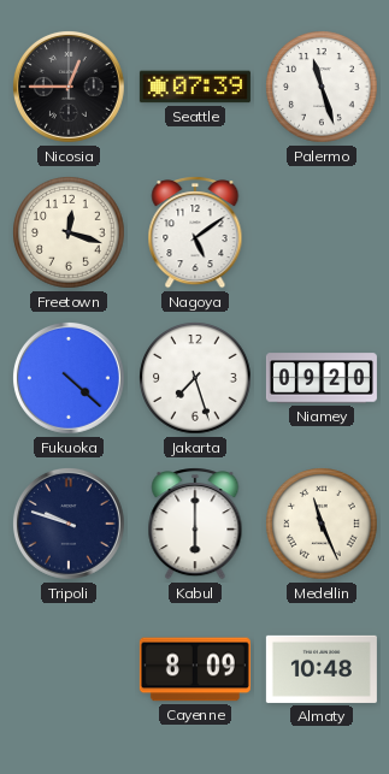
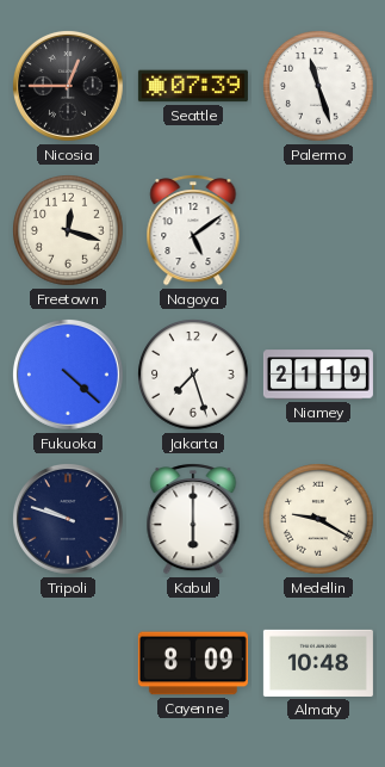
Niamey: 09:20 -> 21:19 (318, 375)
Medellin: 11:26 -> 9:20 (318, 519)
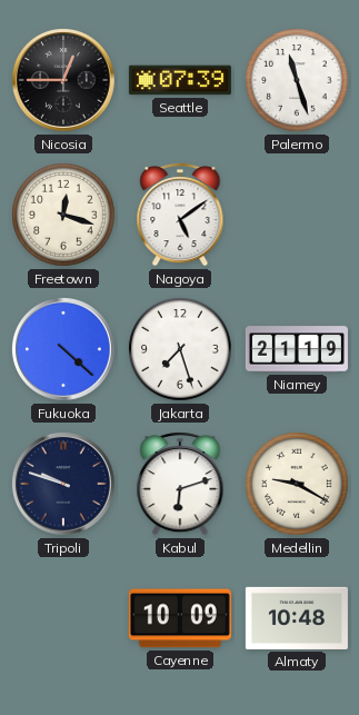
Kabul: 6:00 -> 6:12 (180, 484)
Cayenne: 8:09 -> 10:09 (180, 618)
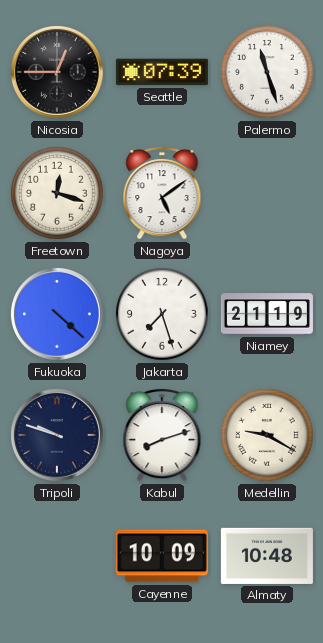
Kabul: 6:12 -> 8:12 (162, 435)
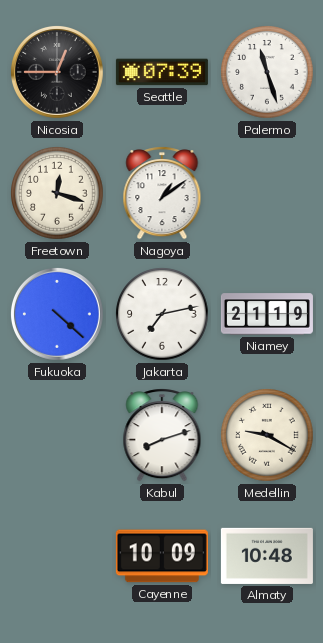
Nagoya: 5:09 -> 1:09 (162, 193)
Jakarta: 7:27 -> 7:13 (162, 314)
Tripoli: 9:48 -> none (58, 436)
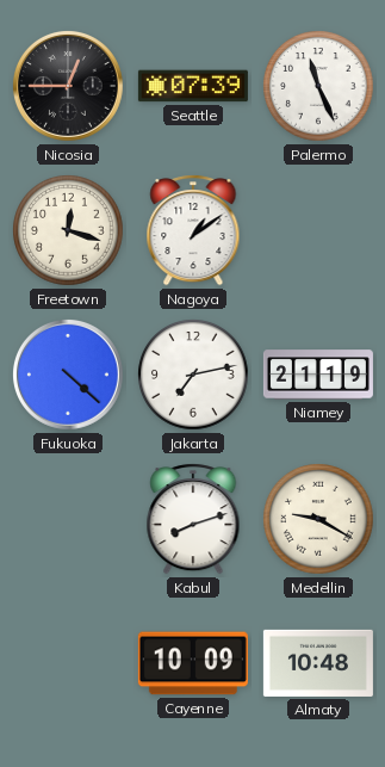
Palermo: 11:27 -> 11:26 (318, 86)
